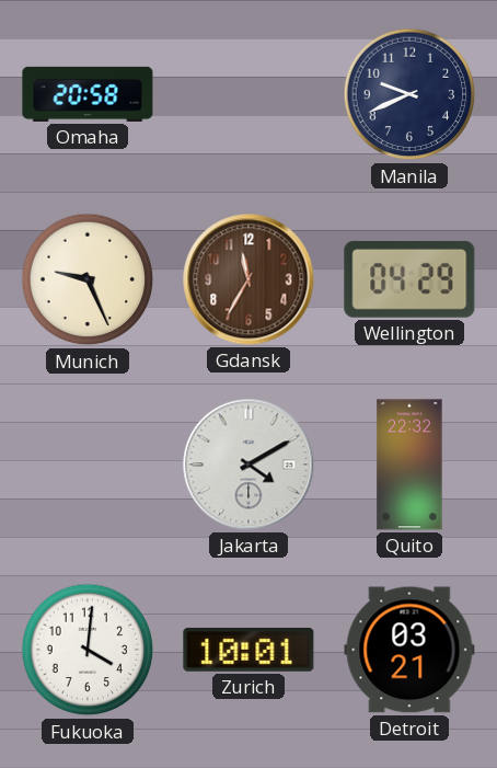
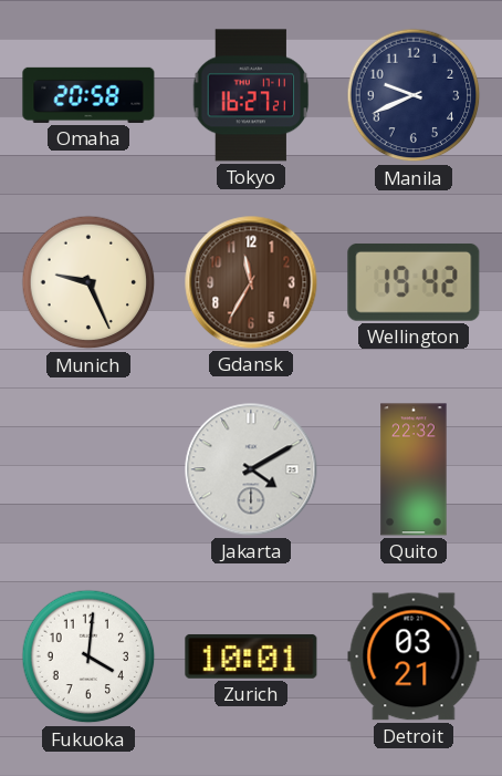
Tokyo: none -> 16:27 (251, 95)
Wellington: 04:29 -> 19:42 (414, 282)
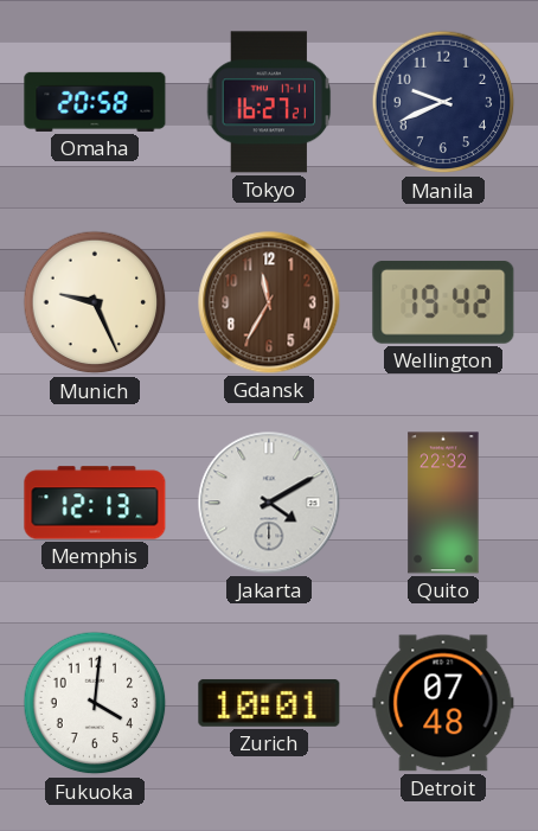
Memphis: none -> 12:13 (95, 503)
Detroit: 03:21 -> 07:48 (443, 703)
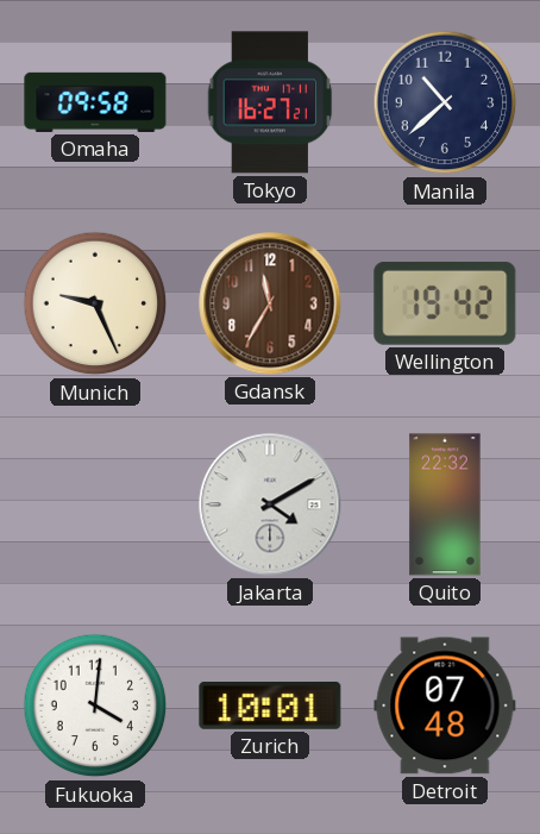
Omaha: 20:58 -> 09:58 (95, 102)
Manila: 9:41 -> 10:38 (445, 102)
Memphis: 12:13 -> none (95, 503)
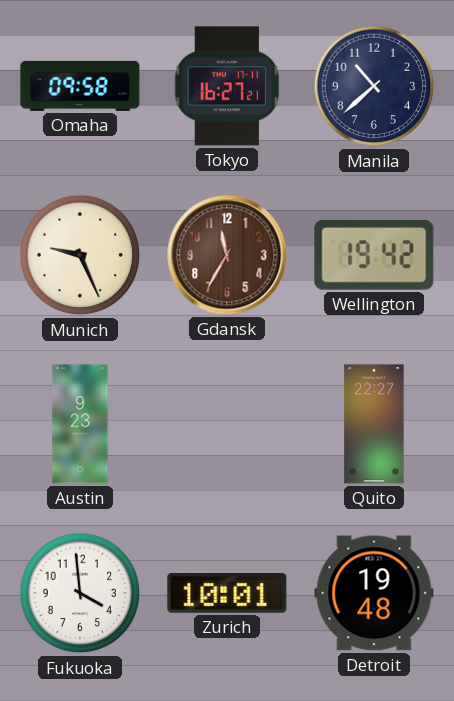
Austin: none -> 9:23 (80, 424)
Jakarta: 4:10 -> none (270, 504)
Quito: 22:32 -> 22:27 (374, 424)
Fukuoka: 4:01 -> 3:59 (80, 593)
Detroit: 07:48 -> 19:48 (374, 593)
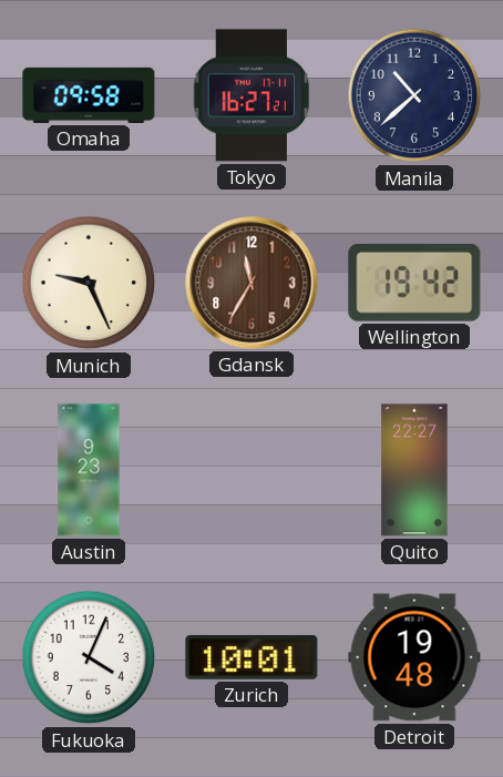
Fukuoka: 3:59 -> 4:04 (89, 657)
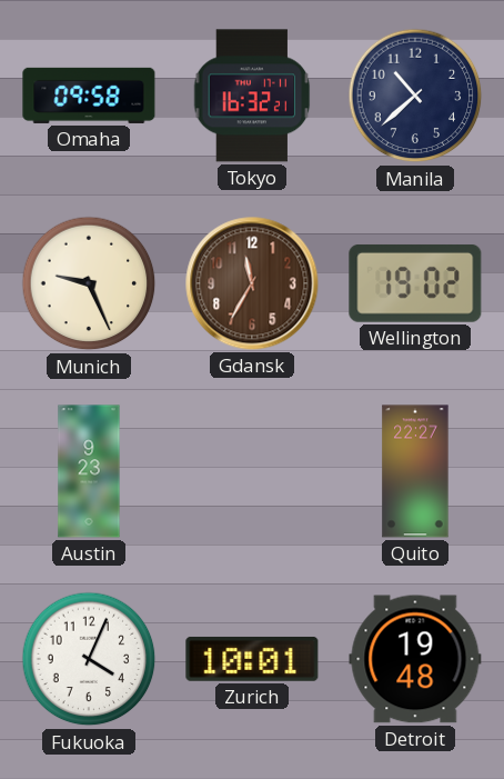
Tokyo: 16:27 -> 16:32 (252, 96)
Wellington: 19:42 -> 19:02 (415, 283)
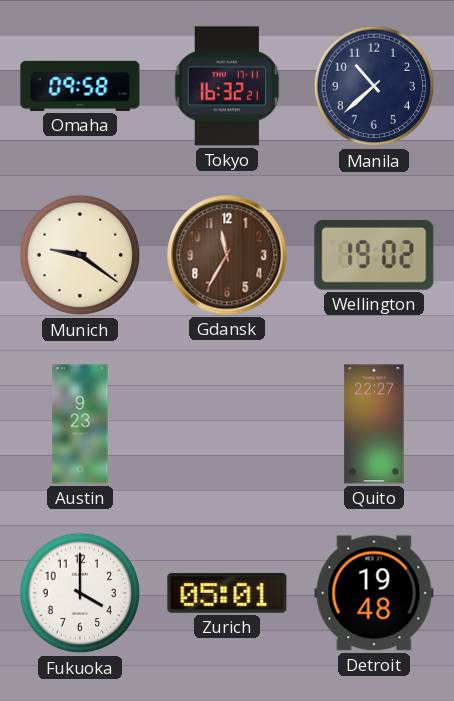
Munich: 9:26 -> 9:21 (80, 255)
Fukuoka: 4:04 -> 4:00 (80, 593)
Zurich: 10:01 -> 05:01 (227, 593)
